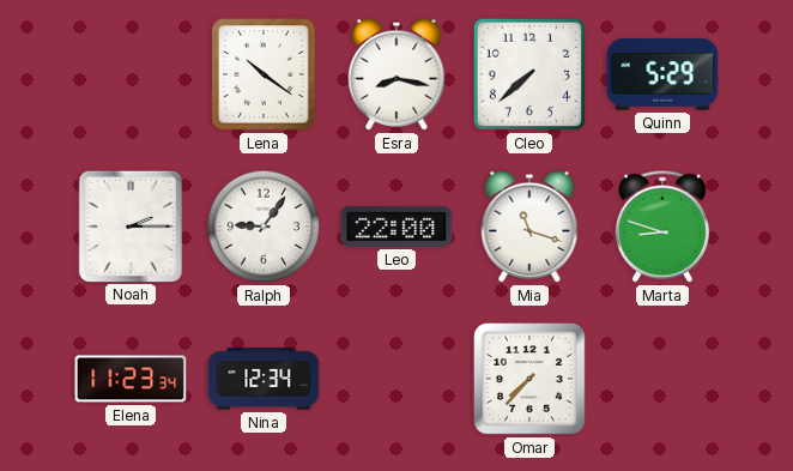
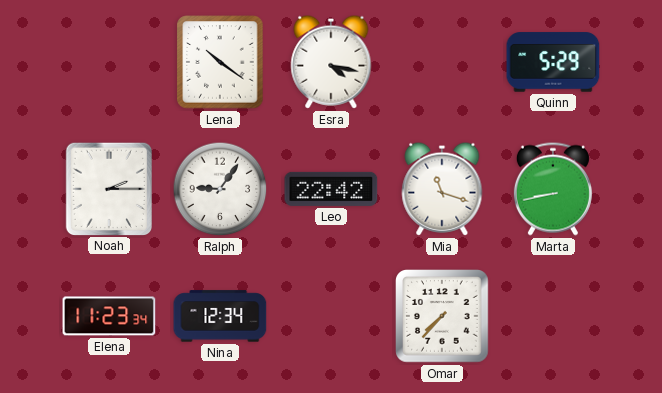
Esra: 8:17 -> 4:17 (331, 62)
Cleo: 7:38 -> none (529, 74)
Leo: 22:00 -> 22:42 (331, 189)
Marta: 8:48 -> 8:43 (553, 189)
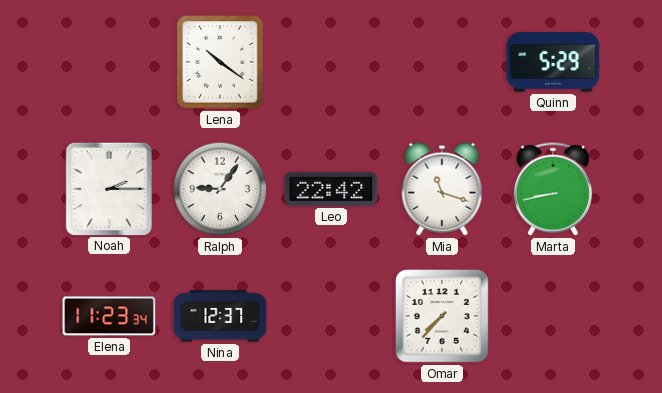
Esra: 4:17 -> none (331, 62)
Nina: 12:34 -> 12:37 (220, 316)
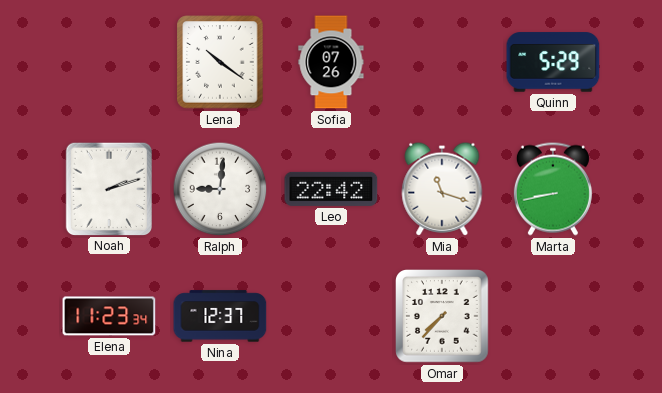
Sofia: none -> 07:26 (331, 62)
Noah: 2:15 -> 2:12 (108, 188)
Ralph: 9:06 -> 9:01 (220, 189)
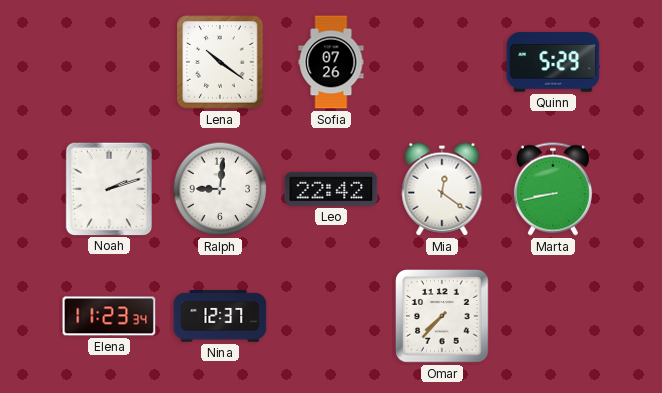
Mia: 11:18 -> 12:21 (442, 189)
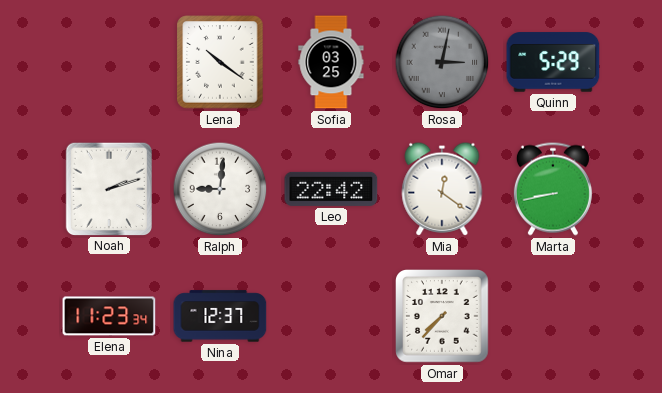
Sofia: 07:26 -> 03:25 (331, 62)
Rosa: none -> 3:02 (442, 62)
